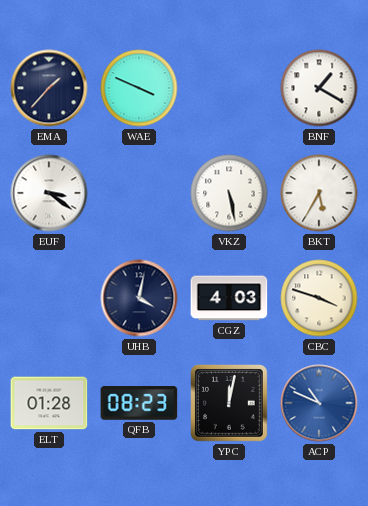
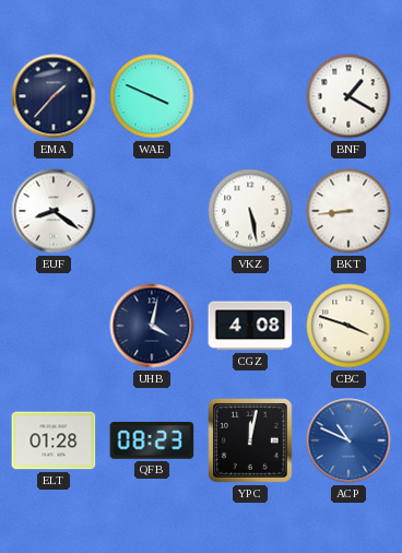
EUF: 3:21 -> 8:21 (54, 211)
BKT: 5:35 -> 8:44 (348, 211)
CGZ: 4:03 -> 4:08 (250, 326)
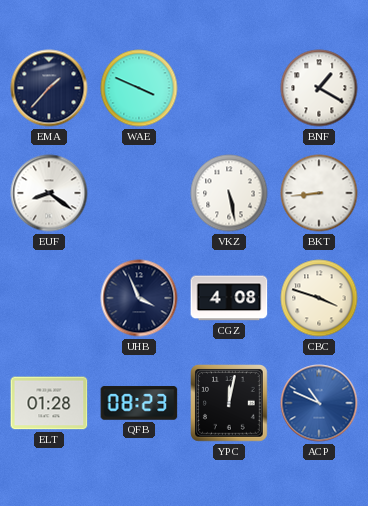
UHB: 4:02 -> 3:56 (139, 298)
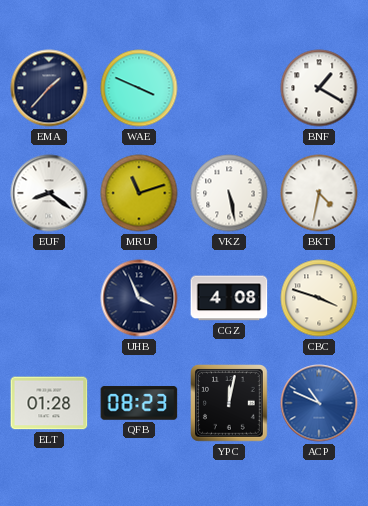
MRU: none -> 11:12 (139, 193)
BKT: 8:44 -> 4:32 (319, 193)
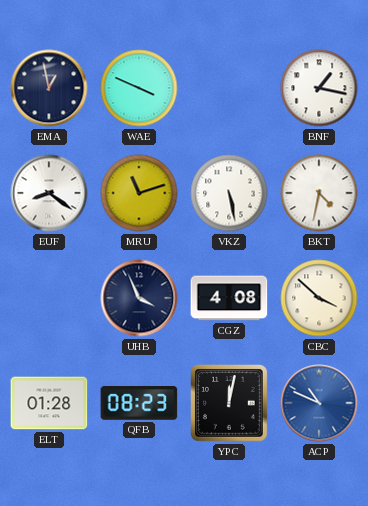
EMA: 1:37 -> 12:58 (49, 88)
BNF: 1:20 -> 1:17 (319, 88)
CBC: 3:48 -> 3:52 (319, 298)
